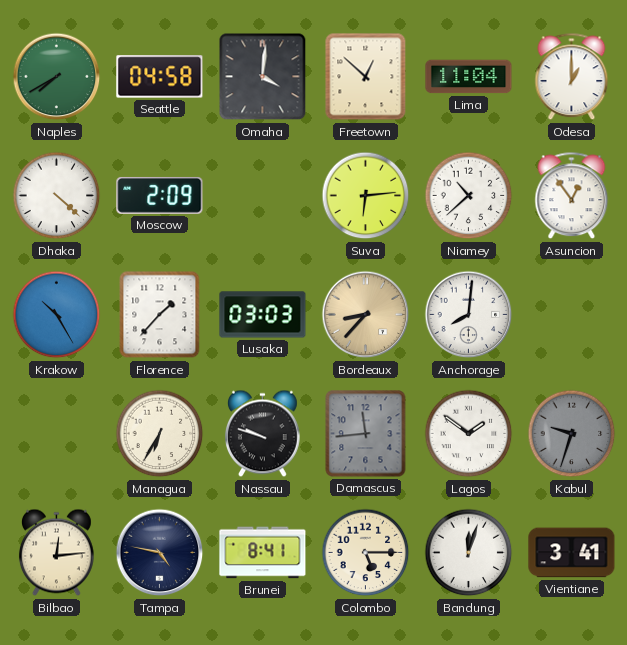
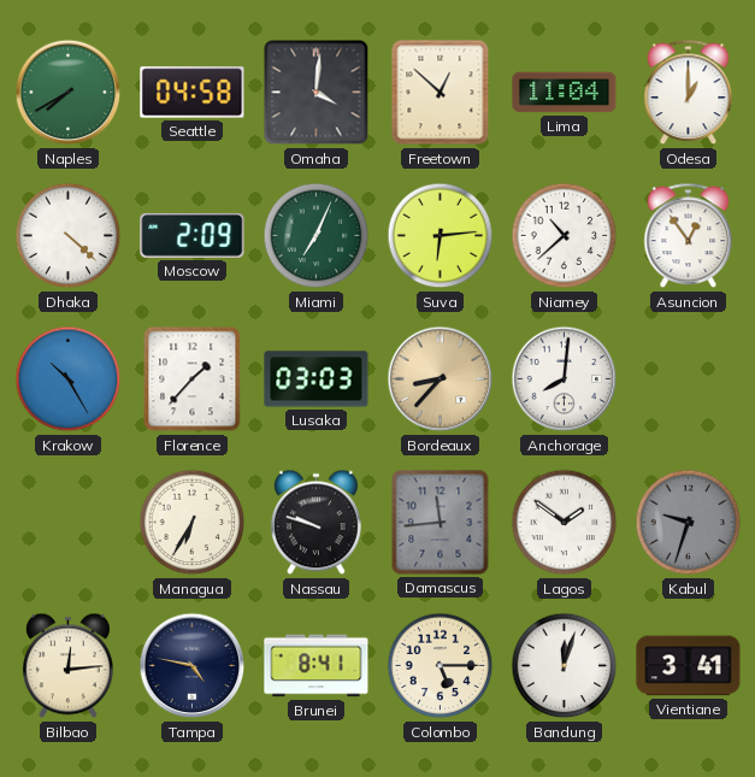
Miami: none -> 7:04 (317, 236)
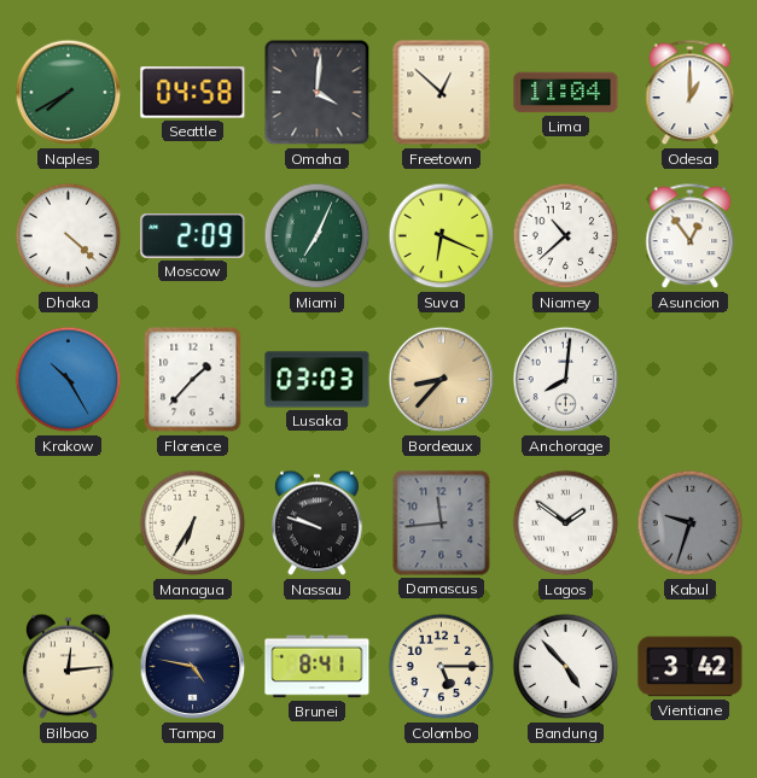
Suva: 6:14 -> 6:19 (442, 236)
Bandung: 12:03 -> 4:53 (566, 667)
Vientiane: 3:41 -> 3:42 (691, 667)
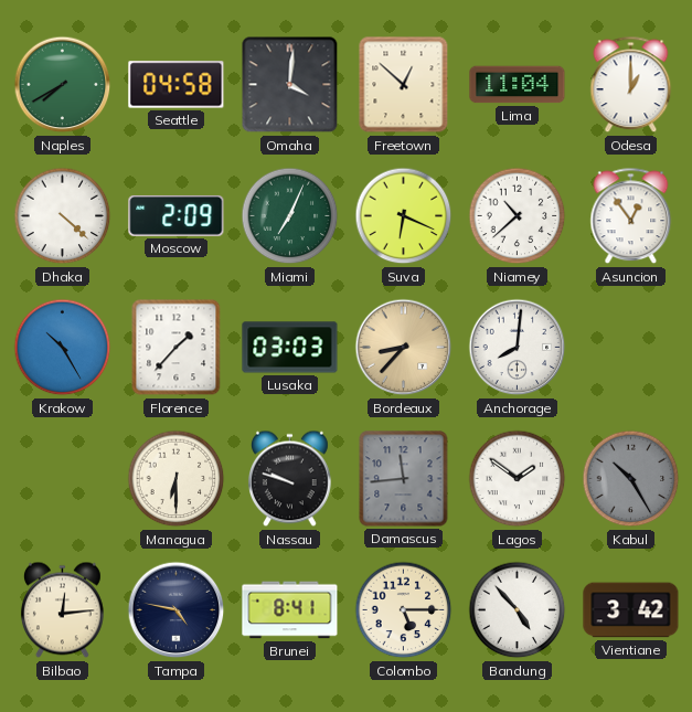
Managua: 6:35 -> 6:30 (177, 479)
Kabul: 9:33 -> 10:25 (631, 479)
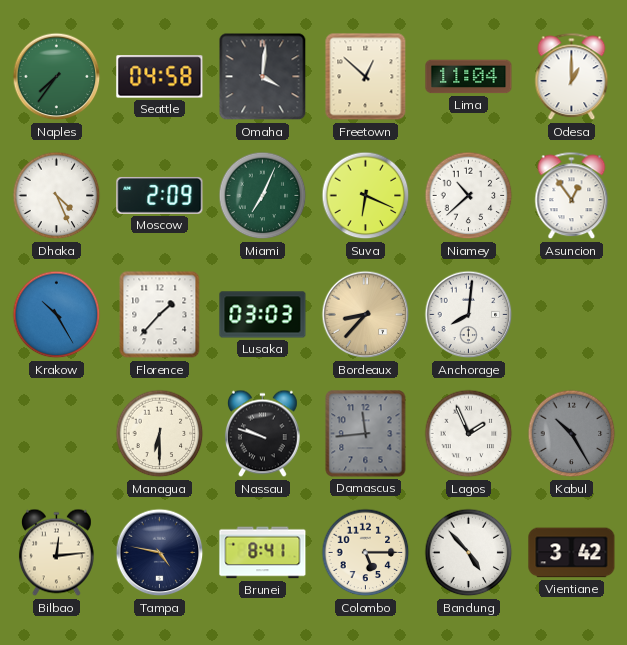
Naples: 7:40 -> 7:36 (57, 77)
Dhaka: 4:22 -> 4:26 (57, 196)
Lagos: 1:51 -> 1:56 (469, 434)
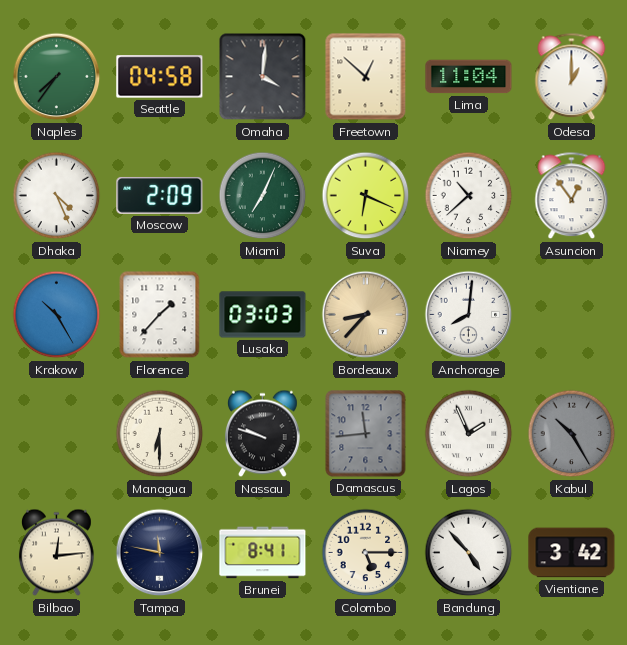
Tampa: 4:47 -> 11:47 (160, 553)
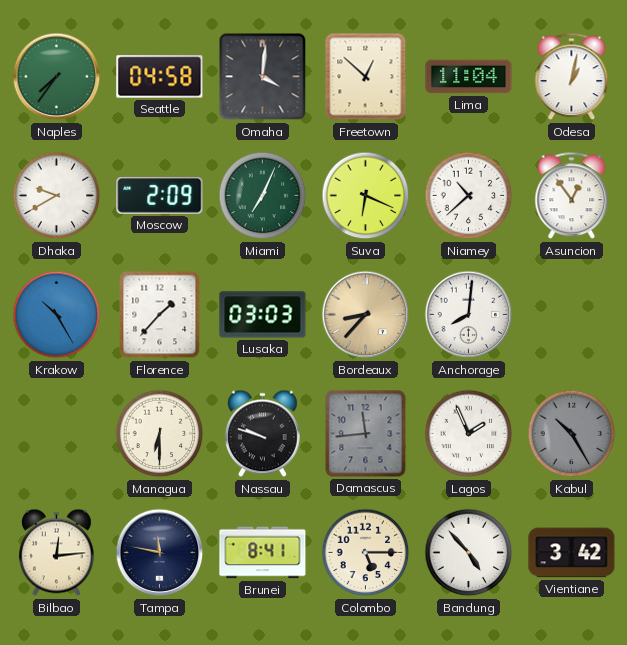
Odesa: 1:00 -> 1:02 (572, 77)
Dhaka: 4:26 -> 9:40 (57, 196)
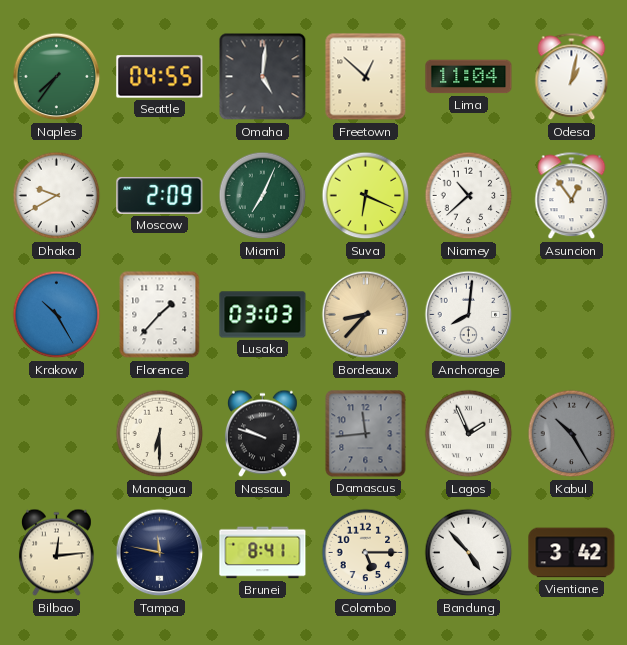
Seattle: 04:58 -> 04:55 (160, 77)
Omaha: 4:01 -> 5:01 (263, 77)
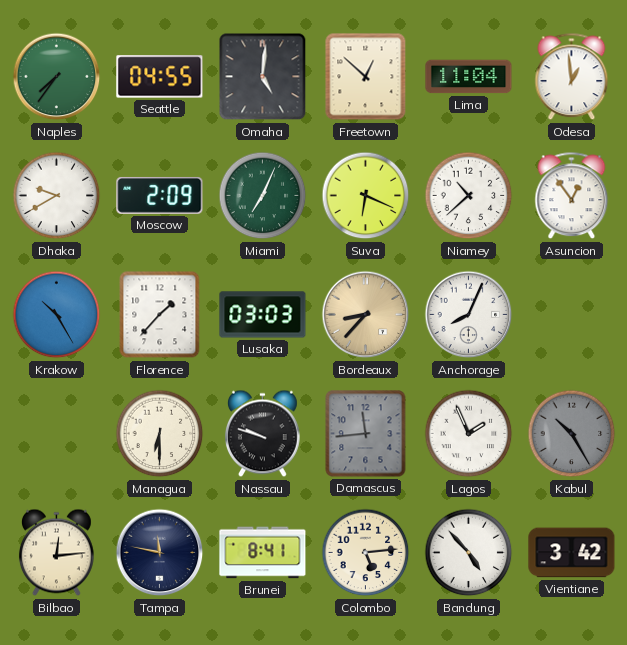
Odesa: 1:02 -> 12:59 (572, 77)
Anchorage: 8:01 -> 8:04 (469, 315)
Colombo: 5:15 -> 5:14 (366, 553)
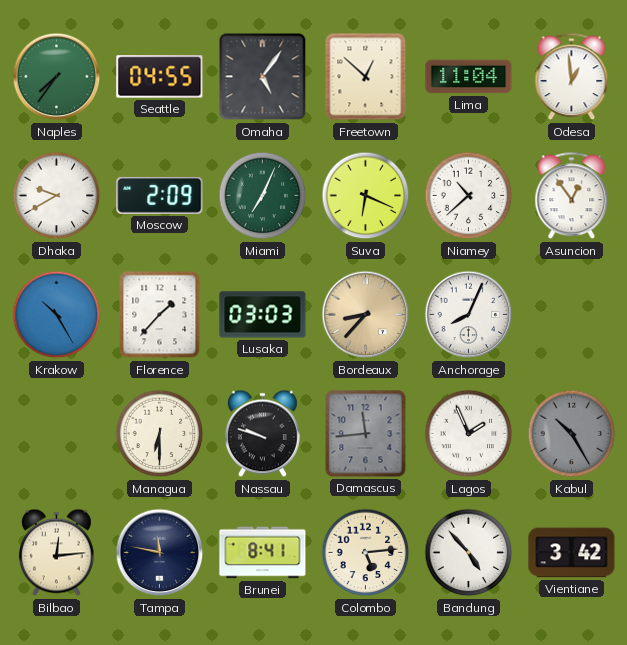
Omaha: 5:01 -> 5:06 (263, 77)
